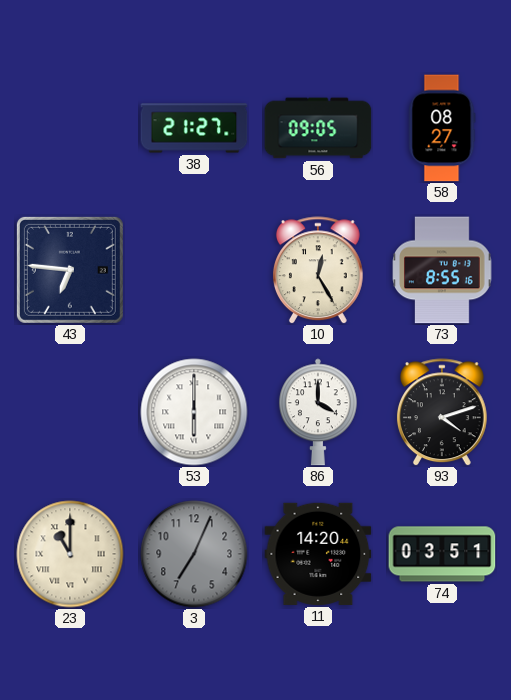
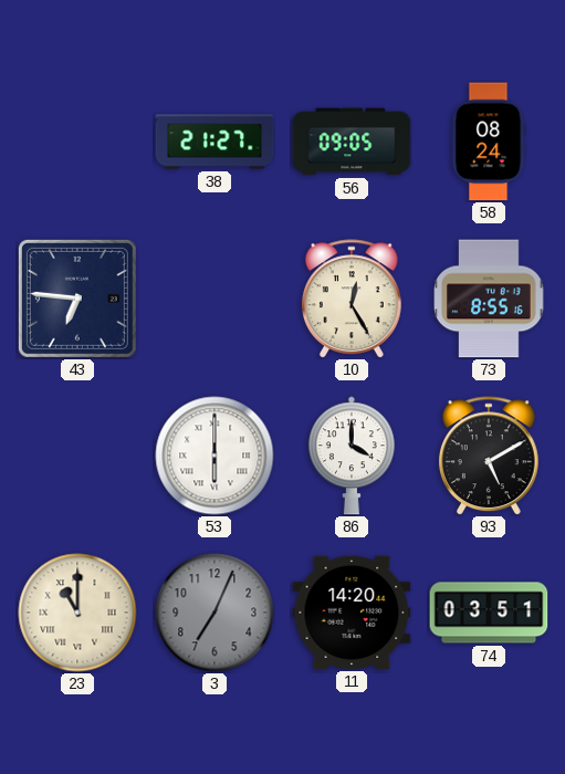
58: 08:27 -> 08:24 (489, 142)
93: 4:12 -> 5:10 (489, 456)
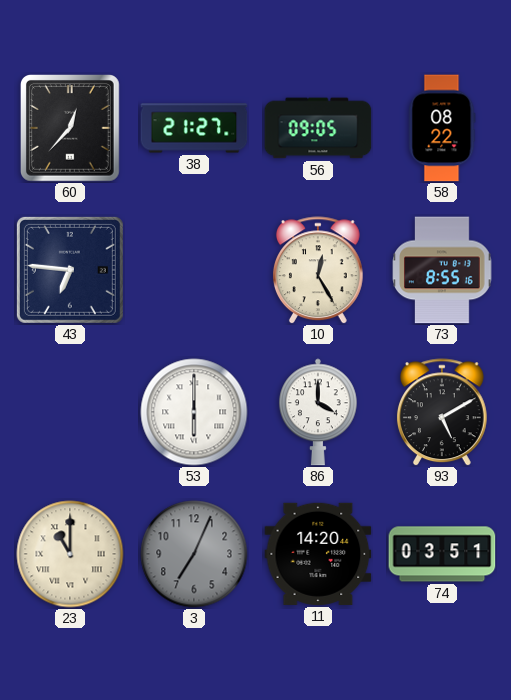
60: none -> 12:37 (70, 129)
58: 08:24 -> 08:22 (442, 128)
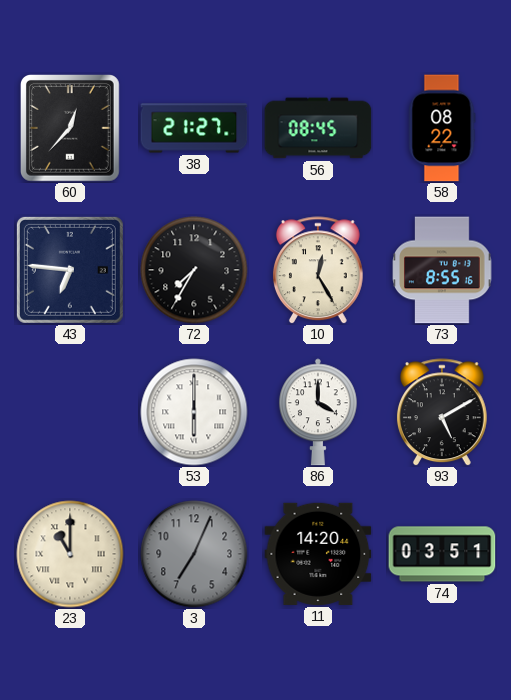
56: 09:05 -> 08:45 (318, 128)
72: none -> 7:35 (194, 270)
